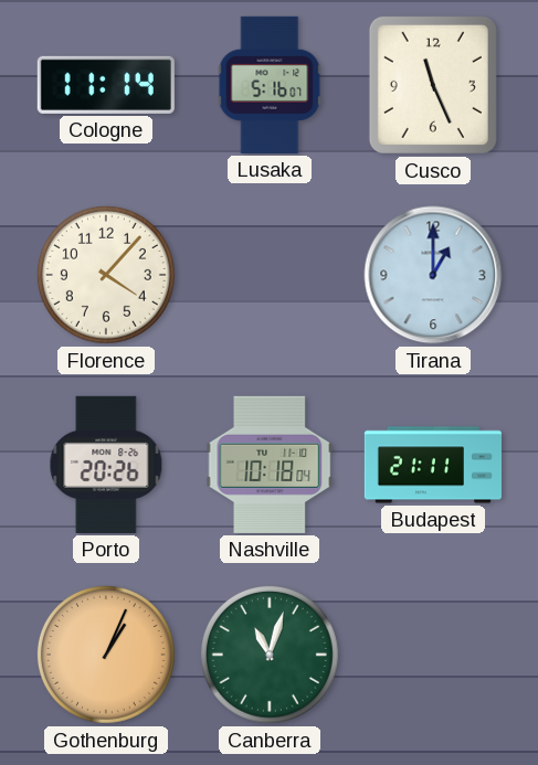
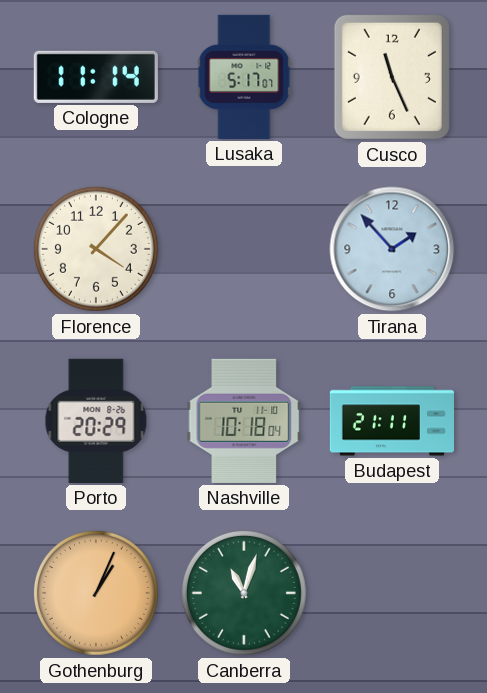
Lusaka: 5:16 -> 5:17 (244, 77)
Tirana: 1:00 -> 1:53 (392, 249)
Porto: 20:26 -> 20:29 (96, 421)
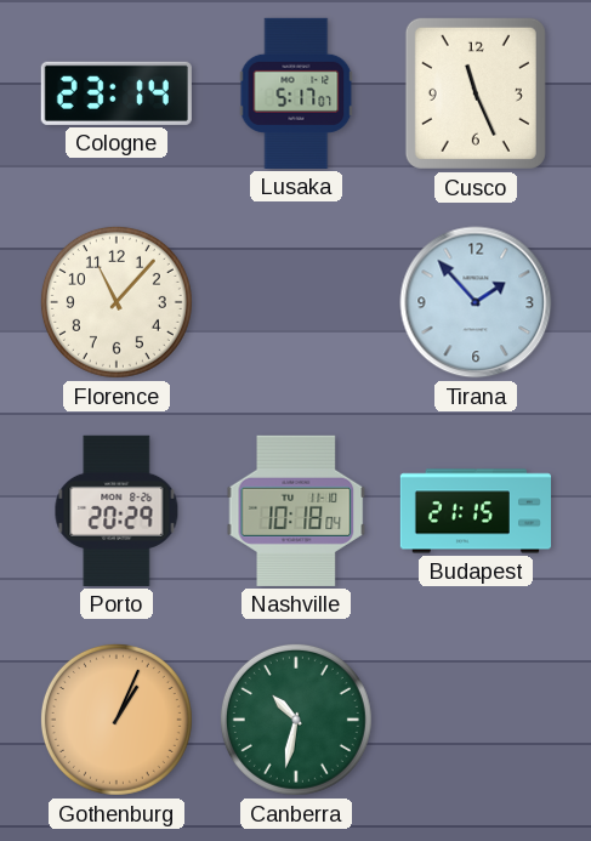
Cologne: 11:14 -> 23:14 (117, 93)
Florence: 4:07 -> 11:07 (117, 302)
Budapest: 21:11 -> 21:15 (474, 511)
Canberra: 11:03 -> 10:32 (296, 720)
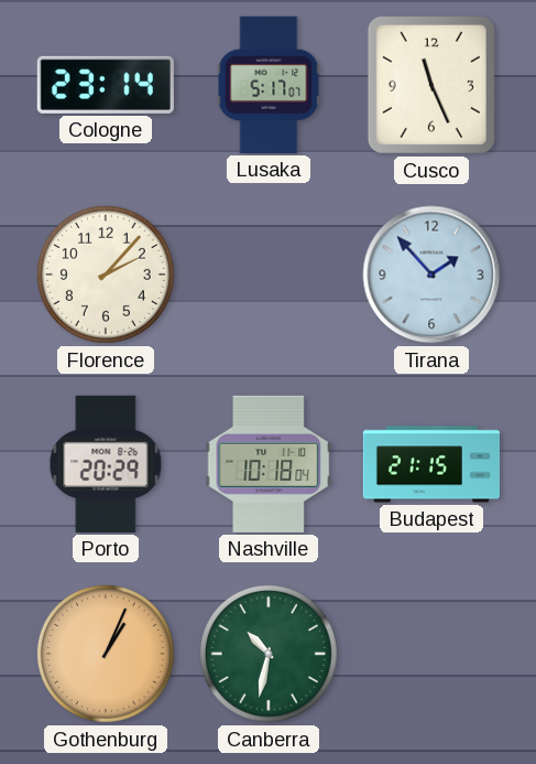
Florence: 11:07 -> 2:07 (106, 275)
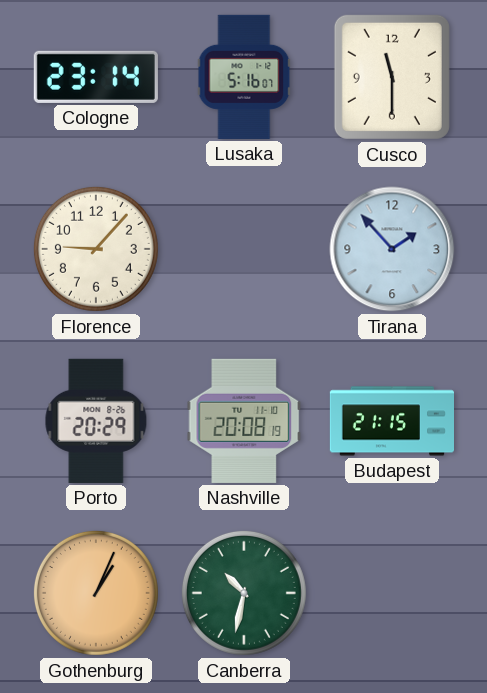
Lusaka: 5:17 -> 5:16 (244, 77)
Cusco: 11:26 -> 11:30 (392, 77)
Florence: 2:07 -> 9:07 (96, 249)
Nashville: 10:18 -> 20:08 (244, 421)
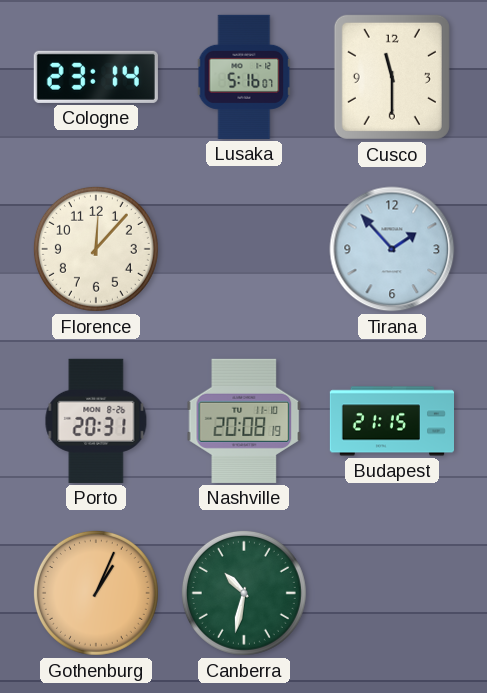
Florence: 9:07 -> 12:07 (96, 249)
Porto: 20:29 -> 20:31 (96, 421)
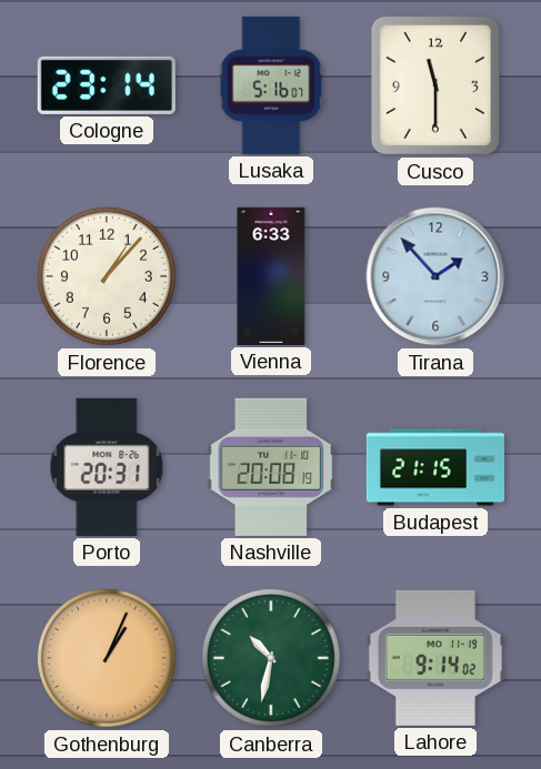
Florence: 12:07 -> 1:07 (107, 276)
Vienna: none -> 6:33 (271, 276)
Lahore: none -> 9:14 (435, 658)
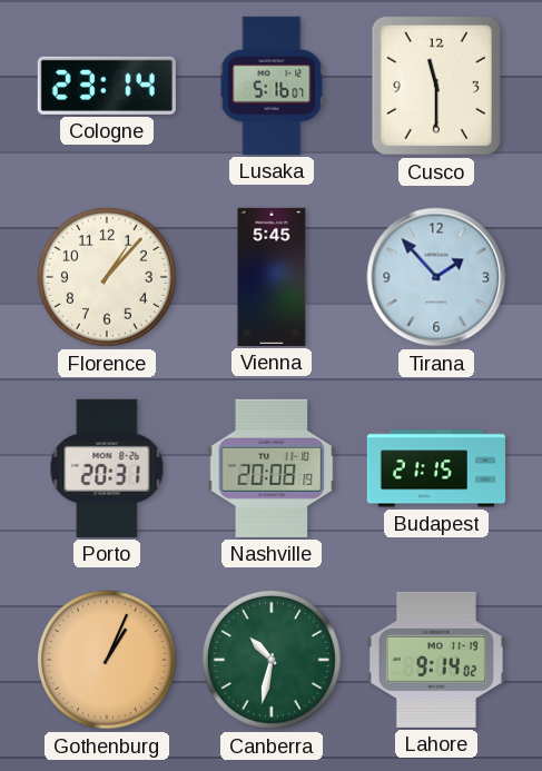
Vienna: 6:33 -> 5:45 (272, 277)
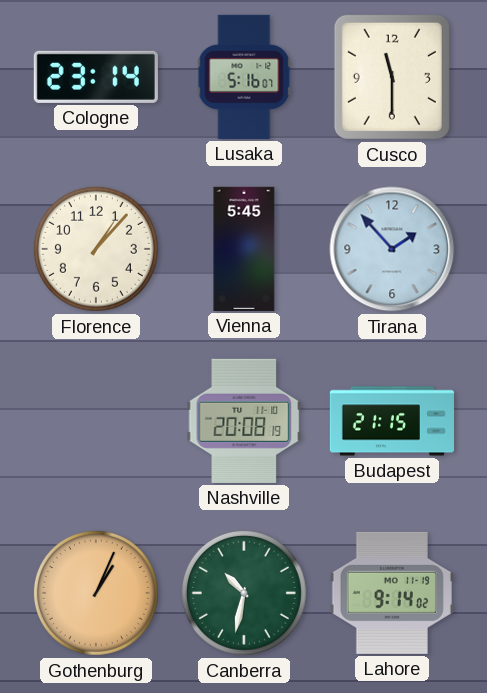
Porto: 20:31 -> none (107, 468)
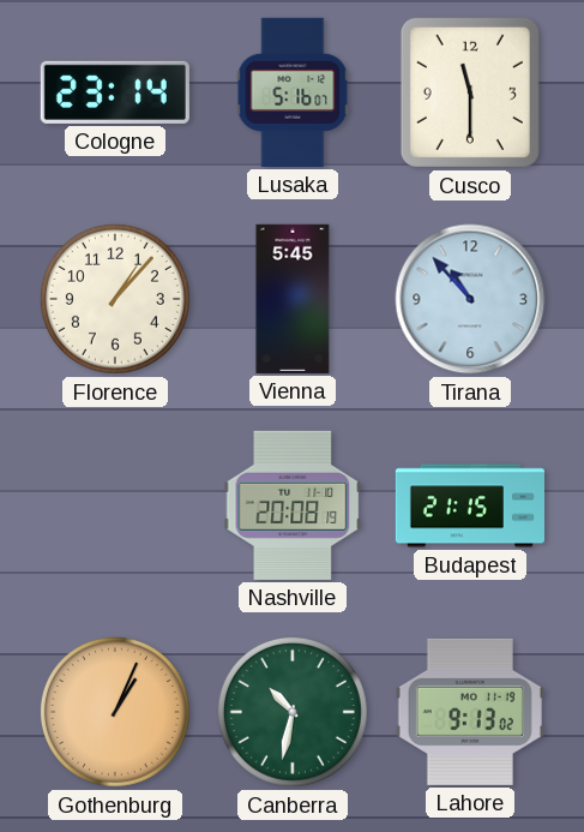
Tirana: 1:53 -> 10:53 (470, 299)
Lahore: 9:14 -> 9:13 (470, 712)
